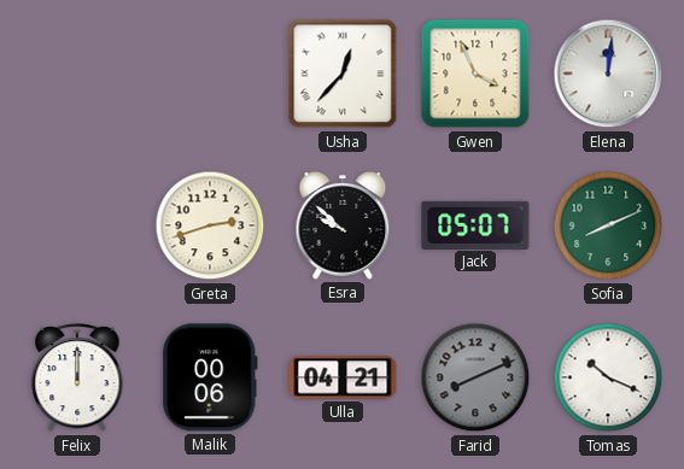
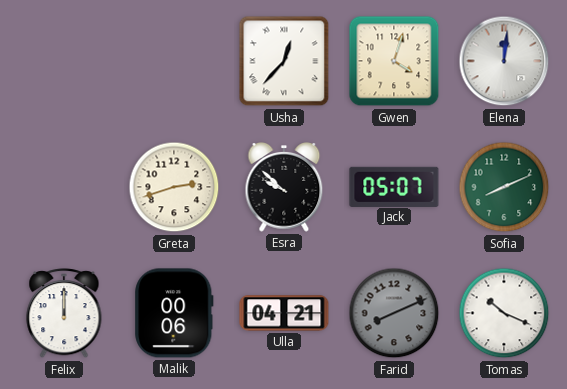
Gwen: 3:56 -> 4:03 (394, 61)
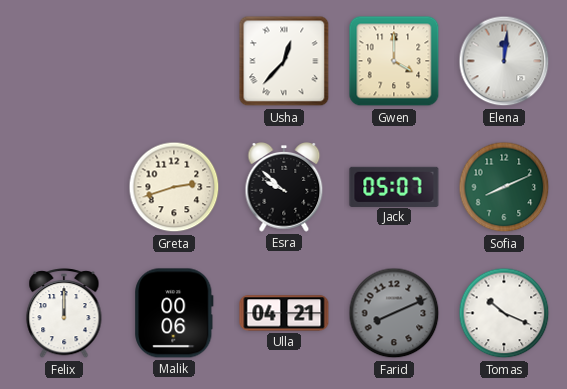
Gwen: 4:03 -> 4:00 (394, 61)
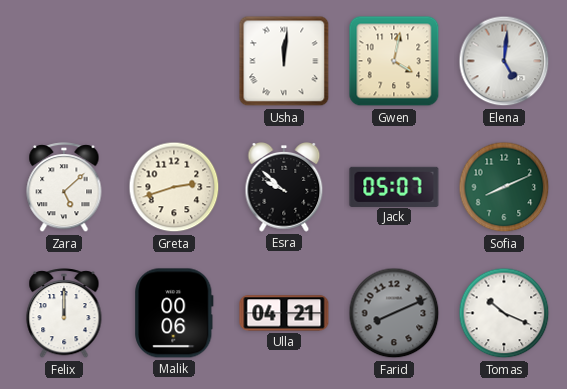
Usha: 12:37 -> 12:01 (284, 61)
Gwen: 4:00 -> 4:02 (394, 61)
Elena: 12:01 -> 5:01 (504, 61)
Zara: none -> 5:08 (64, 188)
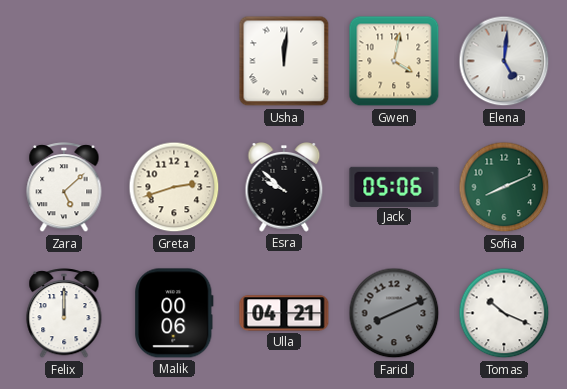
Jack: 05:07 -> 05:06 (394, 186)
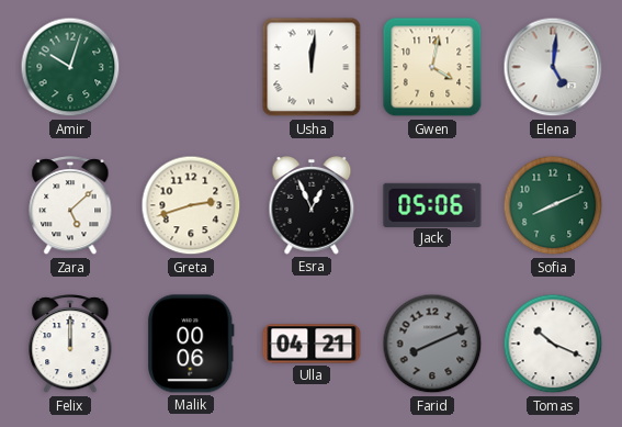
Amir: none -> 10:03 (70, 67)
Esra: 9:52 -> 12:56 (312, 205)
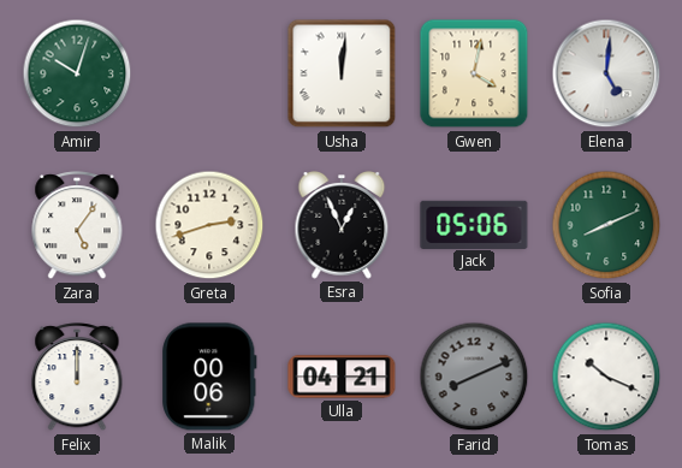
Zara: 5:08 -> 5:06 (77, 226)
